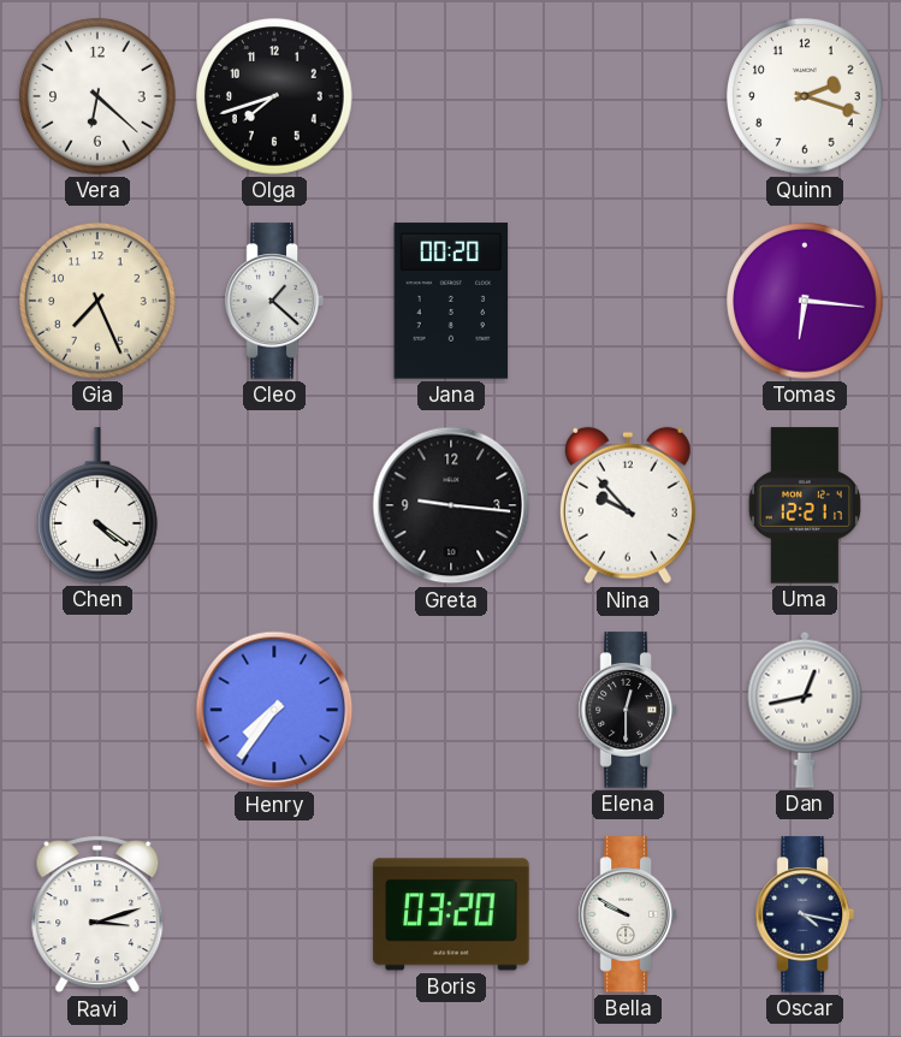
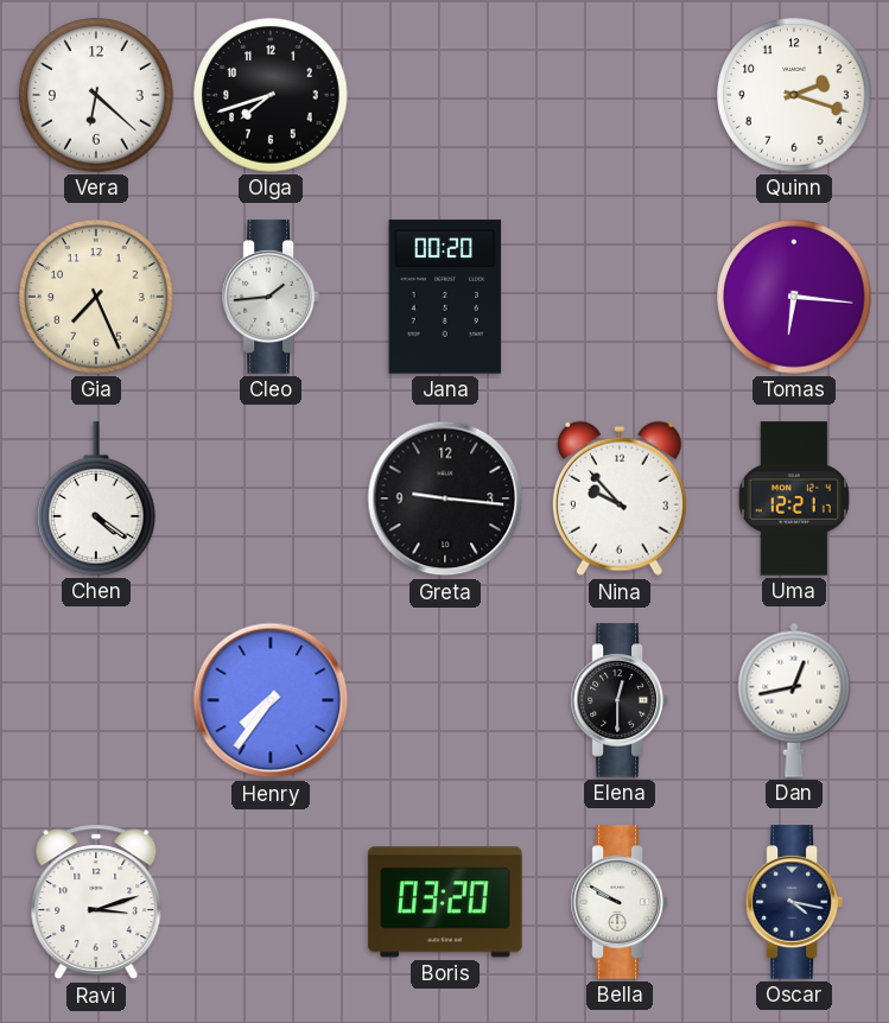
Cleo: 1:22 -> 1:44 (271, 297)
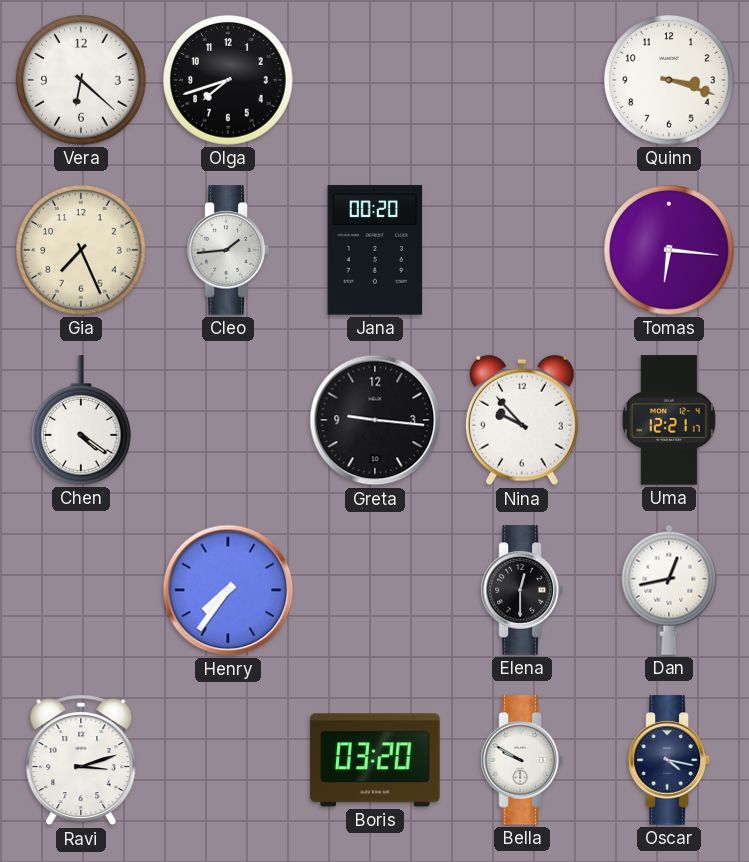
Quinn: 2:18 -> 3:18 (669, 80)
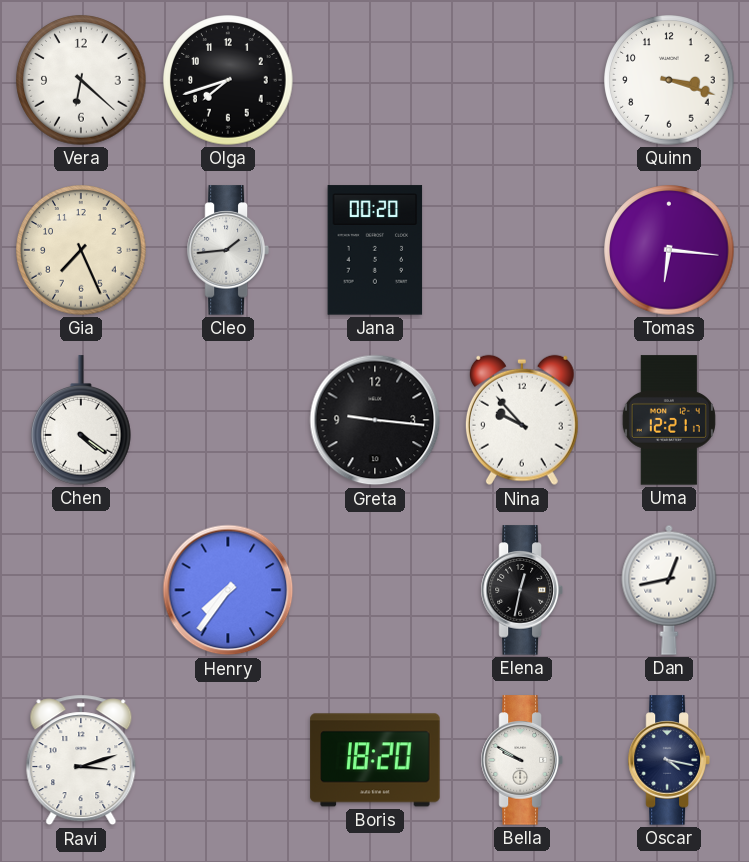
Elena: 12:30 -> 12:32 (522, 590)
Boris: 03:20 -> 18:20 (375, 760)
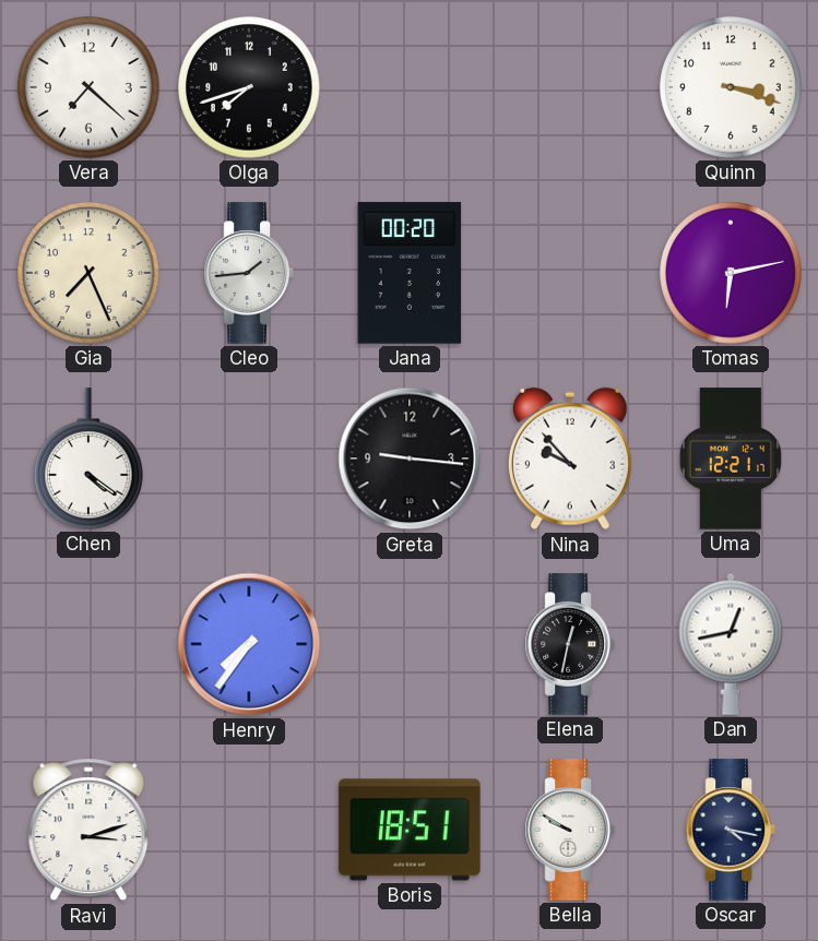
Vera: 6:22 -> 7:22 (88, 87)
Tomas: 6:16 -> 6:13 (731, 273)
Boris: 18:20 -> 18:51 (410, 830)
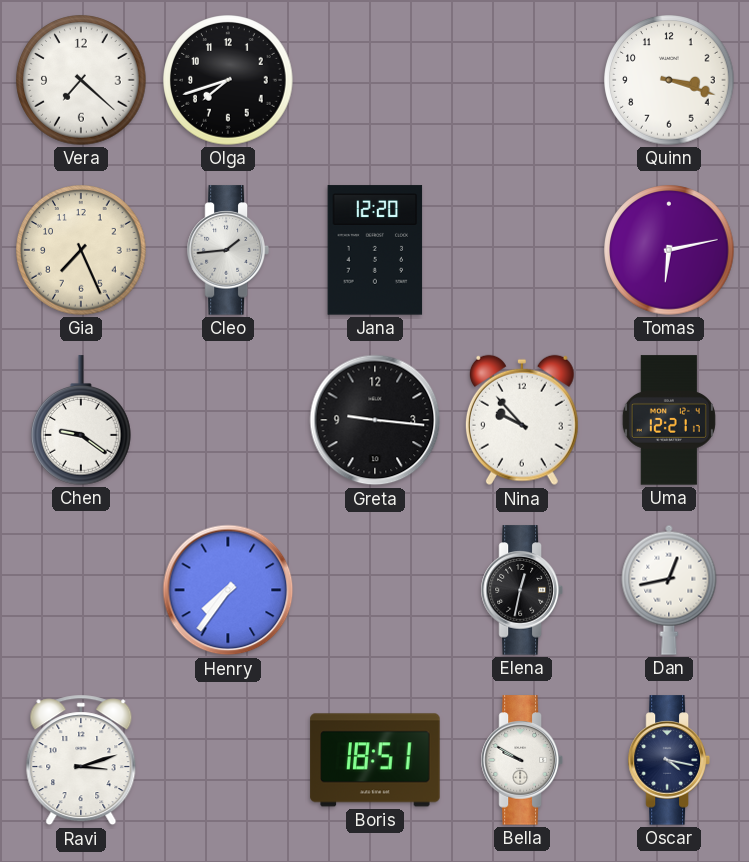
Jana: 00:20 -> 12:20 (375, 250)
Chen: 4:21 -> 9:21 (82, 420)
